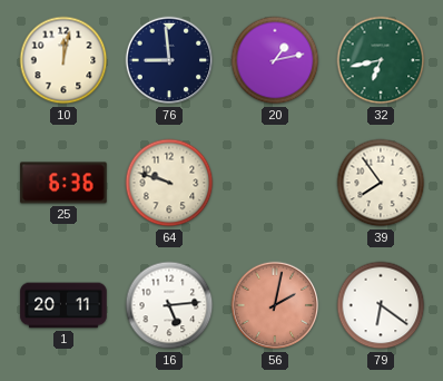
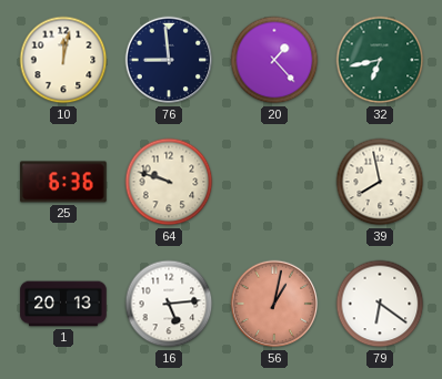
20: 1:13 -> 1:23 (274, 60)
39: 7:54 -> 7:58 (380, 182)
1: 20:11 -> 20:13 (63, 304)
56: 2:02 -> 1:02 (274, 304)
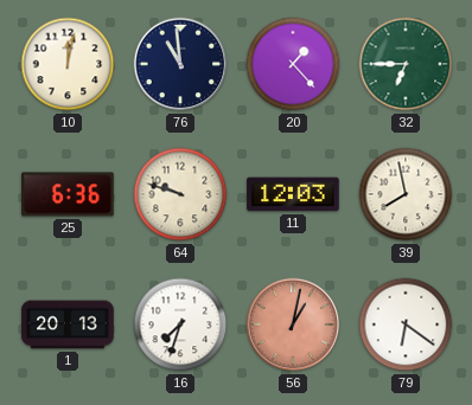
76: 8:59 -> 10:59 (180, 64)
32: 6:43 -> 6:45 (406, 64)
11: none -> 12:03 (293, 194)
16: 5:14 -> 7:33 (180, 324)
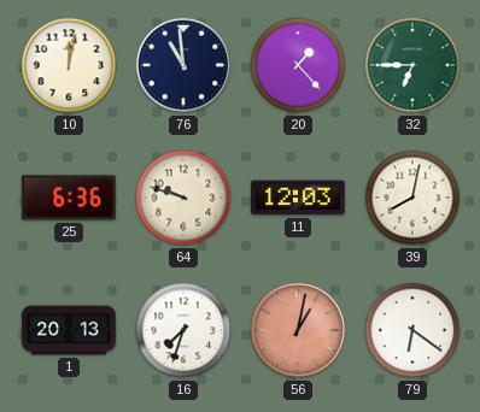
39: 7:58 -> 8:02 (412, 198)
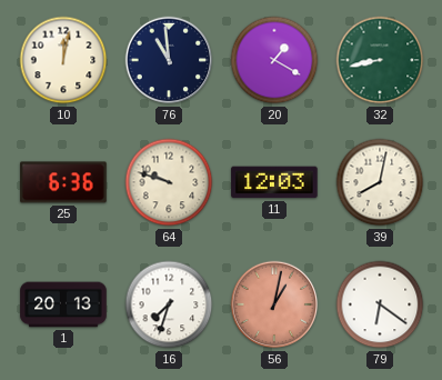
20: 1:23 -> 1:20 (274, 60)
32: 6:45 -> 8:43 (380, 60)
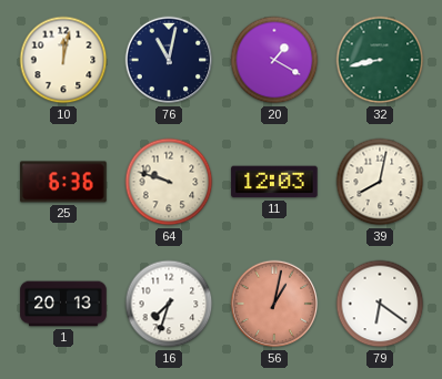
76: 10:59 -> 11:02 (169, 60)
